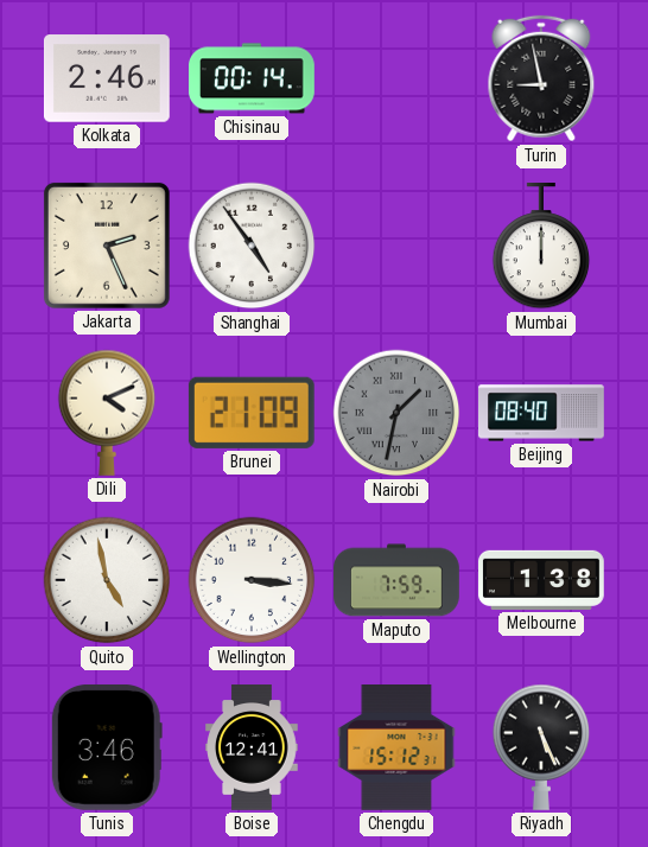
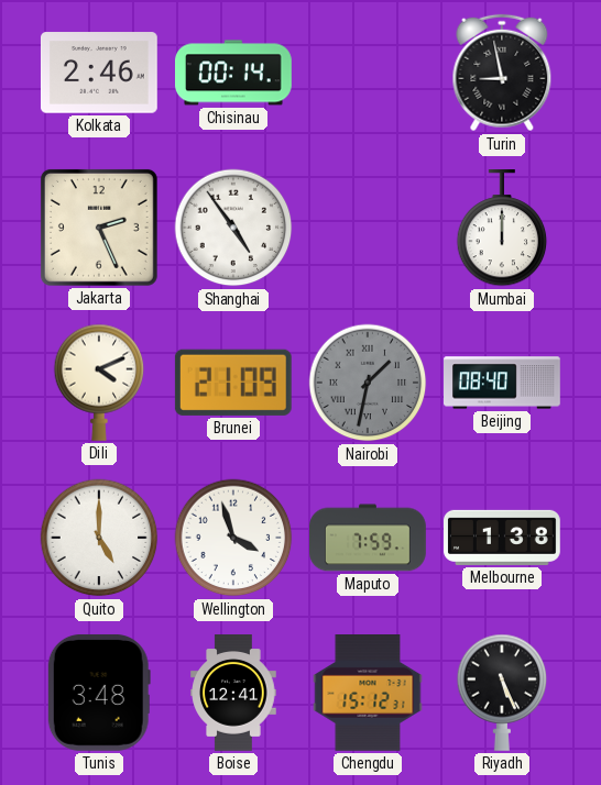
Quito: 4:58 -> 5:00 (99, 538)
Wellington: 3:16 -> 3:57 (233, 538)
Tunis: 3:46 -> 3:48 (99, 693)
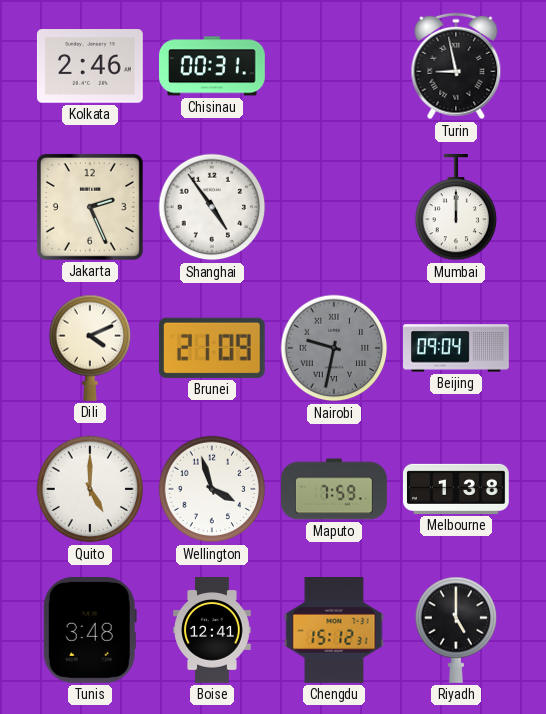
Chisinau: 00:14 -> 00:31 (213, 66)
Nairobi: 1:32 -> 9:32 (334, 348)
Beijing: 08:40 -> 09:04 (457, 348)
Riyadh: 5:26 -> 5:00 (456, 630)
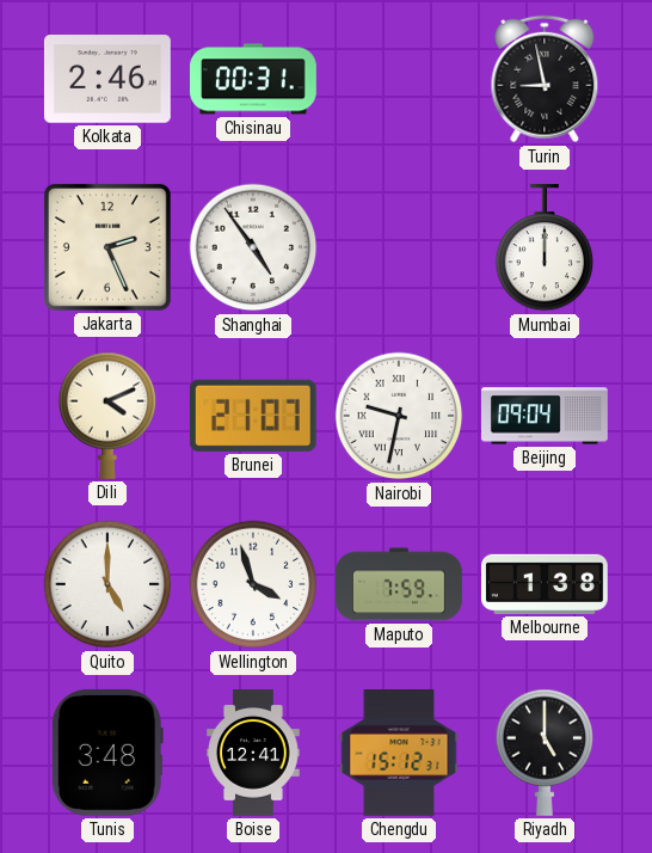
Brunei: 21:09 -> 21:07 (253, 416)
Nairobi dial: grey -> white (399, 416)
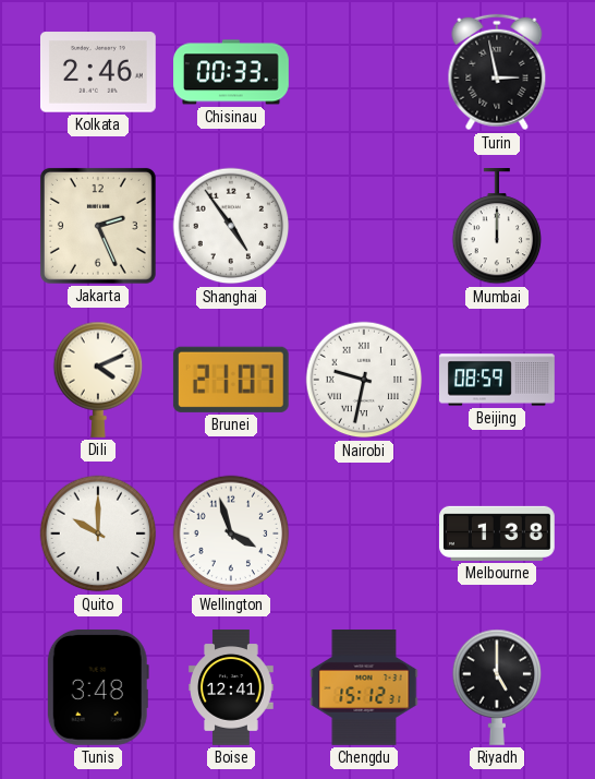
Chisinau: 00:31 -> 00:33 (232, 72)
Turin: 8:58 -> 2:58 (497, 72)
Beijing: 09:04 -> 08:59 (498, 380)
Quito: 5:00 -> 10:00 (98, 534)
Maputo: 7:59 -> none (400, 584)
